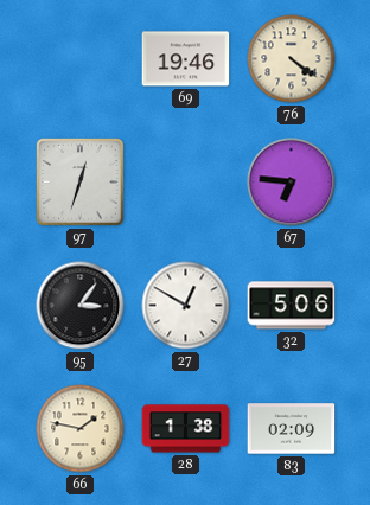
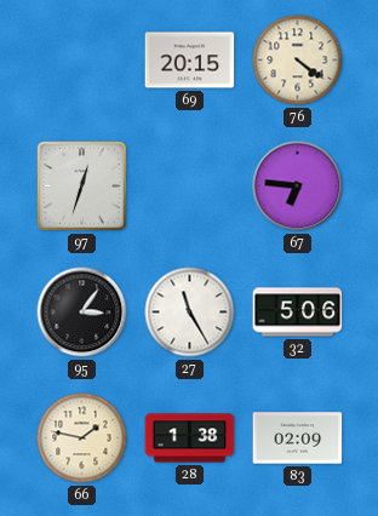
69: 19:46 -> 20:15 (190, 61)
27: 12:50 -> 11:25 (190, 313)
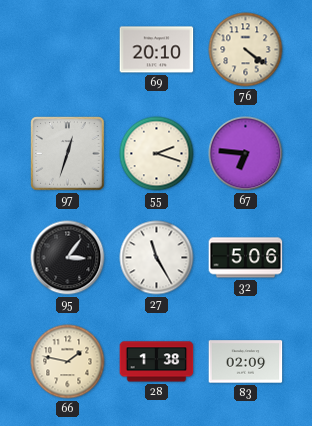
69: 20:15 -> 20:10 (157, 50)
55: none -> 2:18 (157, 154)
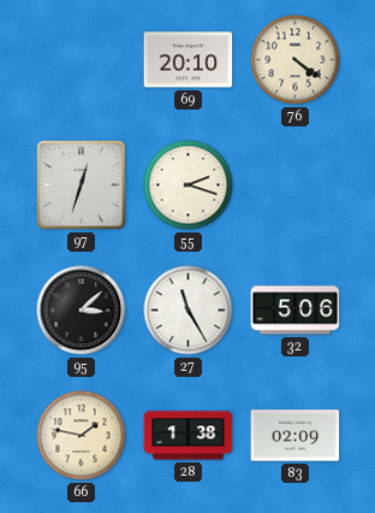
67: 6:46 -> none (246, 154)
95: 3:06 -> 3:08 (82, 311)
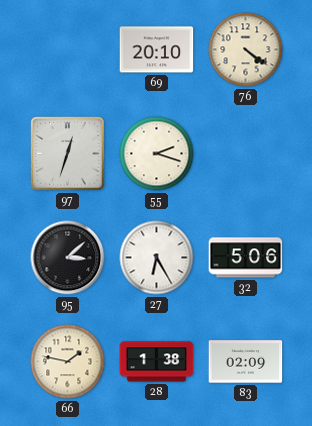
27: 11:25 -> 6:25 (157, 258)
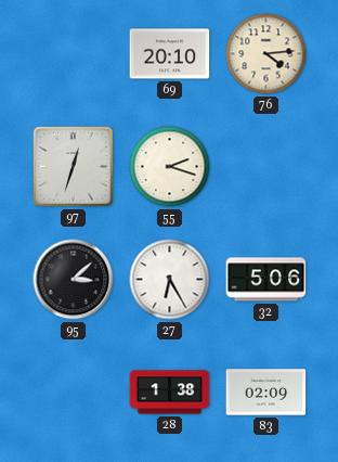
76: 4:21 -> 4:14 (266, 54)
66: 1:47 -> none (68, 362)
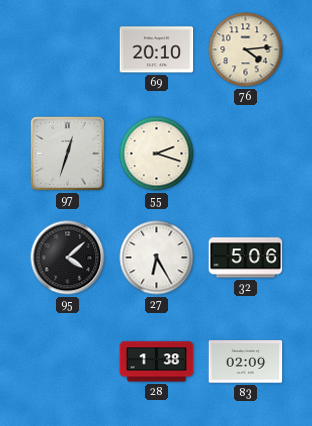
95: 3:08 -> 4:08 (68, 258)
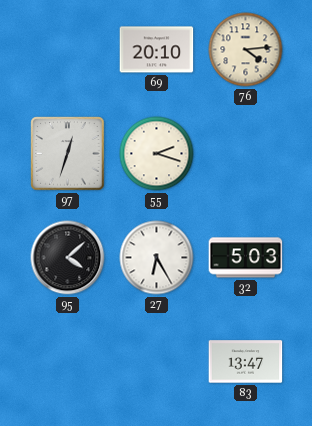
32: 5:06 -> 5:03 (246, 258)
28: 1:38 -> none (157, 362)
83: 02:09 -> 13:47 (246, 362)
